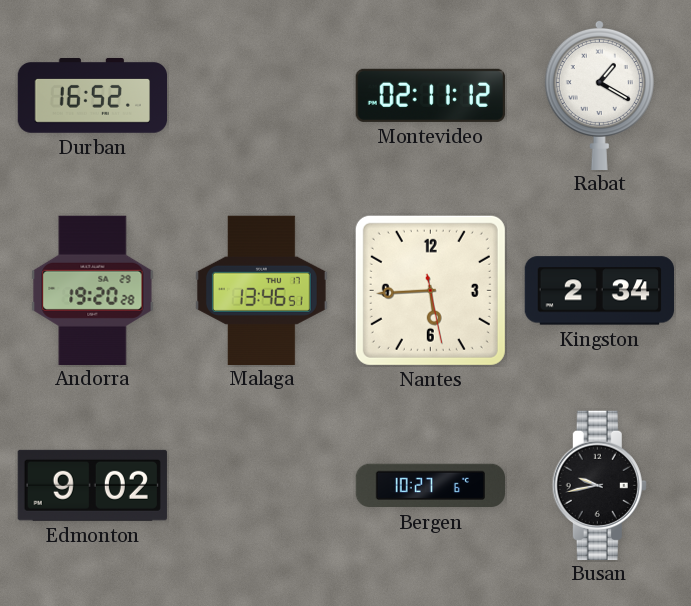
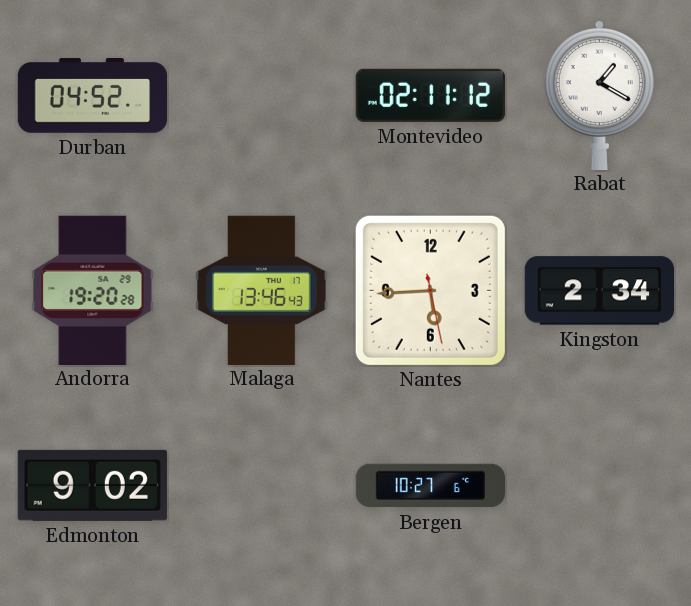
Durban: 16:52 -> 04:52 (93, 96)
Malaga: 13:46:51 -> 13:46:43 (261, 290)
Busan: 9:43 -> none (599, 485)
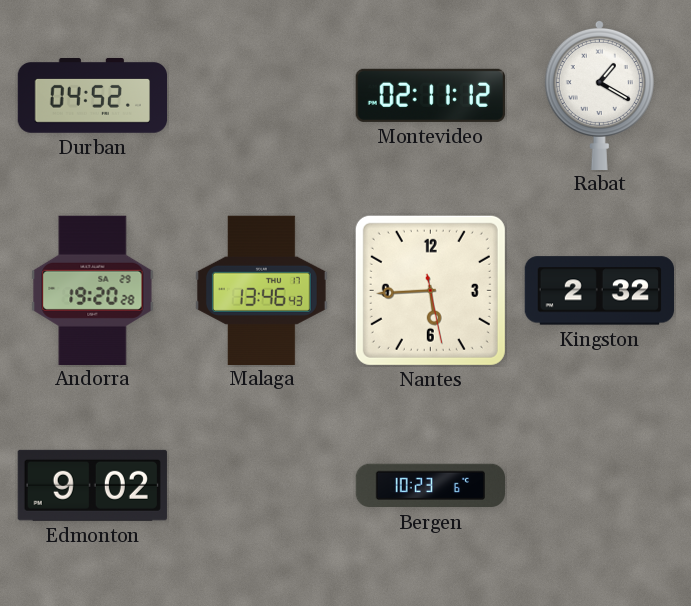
Kingston: 2:34 -> 2:32 (599, 291)
Bergen: 10:27 -> 10:23 (430, 486)
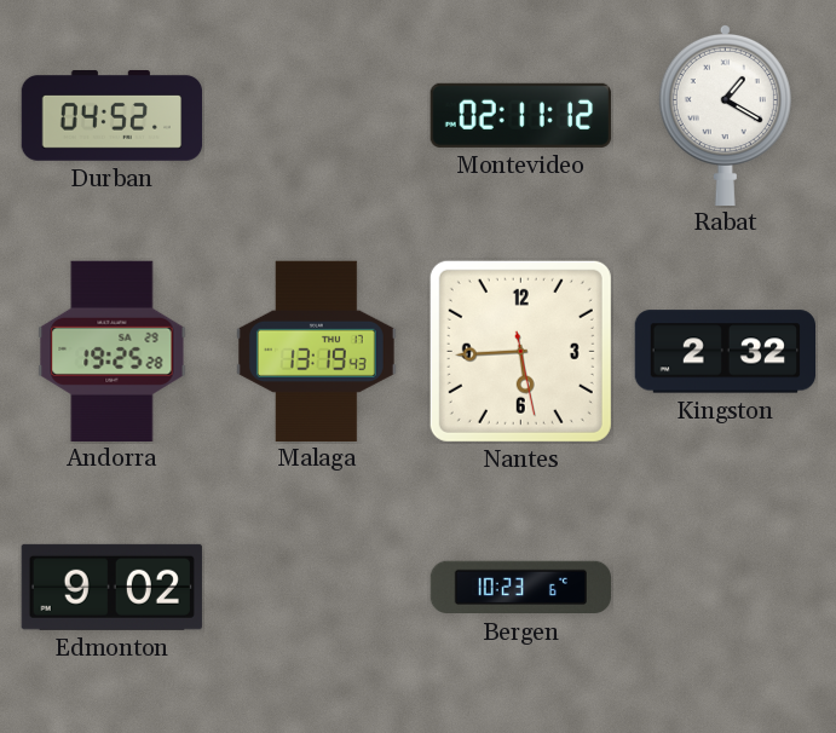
Andorra: 19:20 -> 19:25 (113, 351)
Malaga: 13:46 -> 13:19 (316, 351)
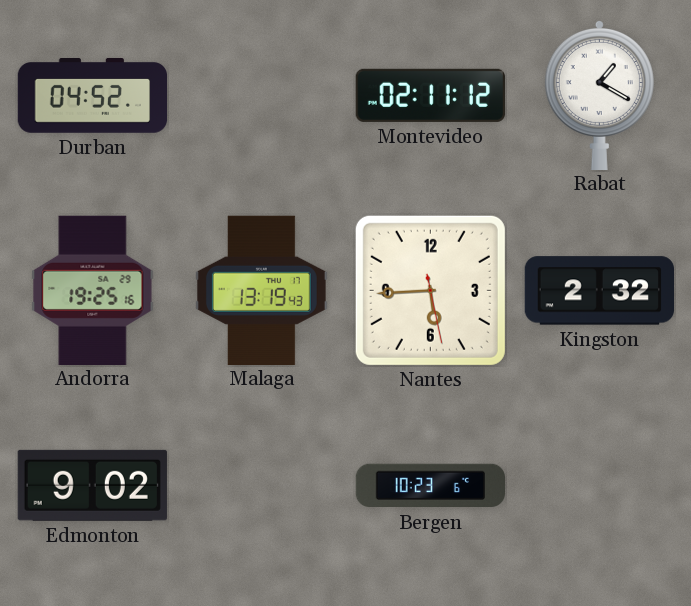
Andorra: 19:25:28 -> 19:25:16 (93, 290)
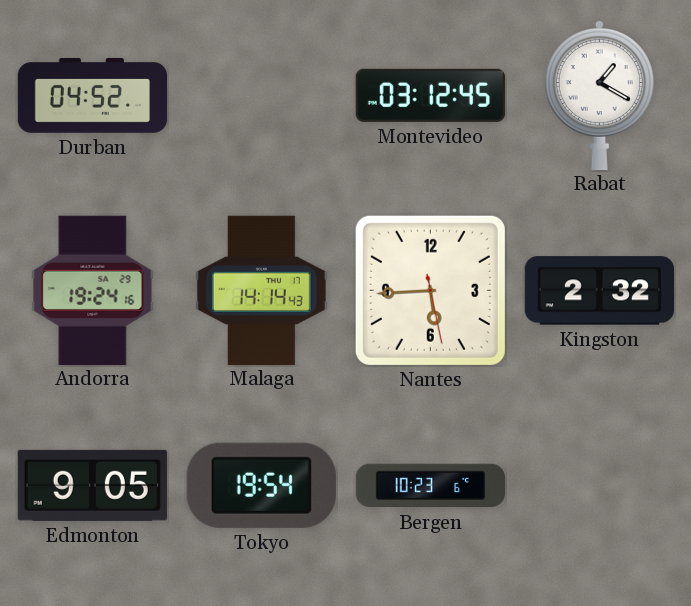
Montevideo: 02:11 -> 03:12 (430, 95)
Andorra: 19:25 -> 19:24 (93, 290)
Malaga: 13:19 -> 14:14 (261, 290)
Edmonton: 9:02 -> 9:05 (92, 485)
Tokyo: none -> 19:54 (261, 485)
